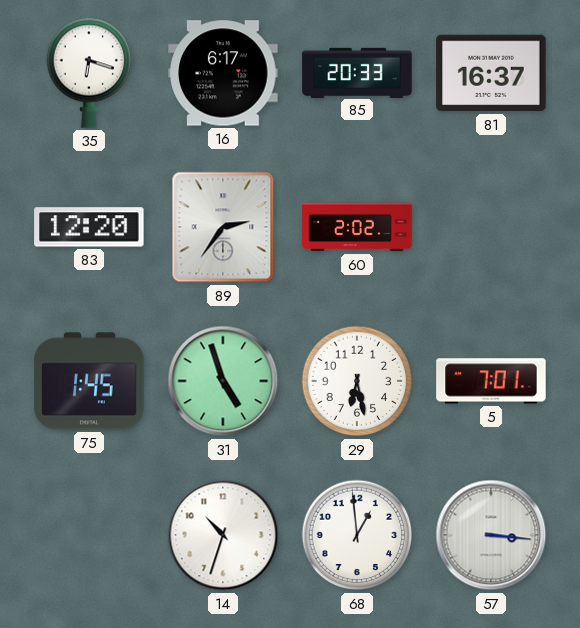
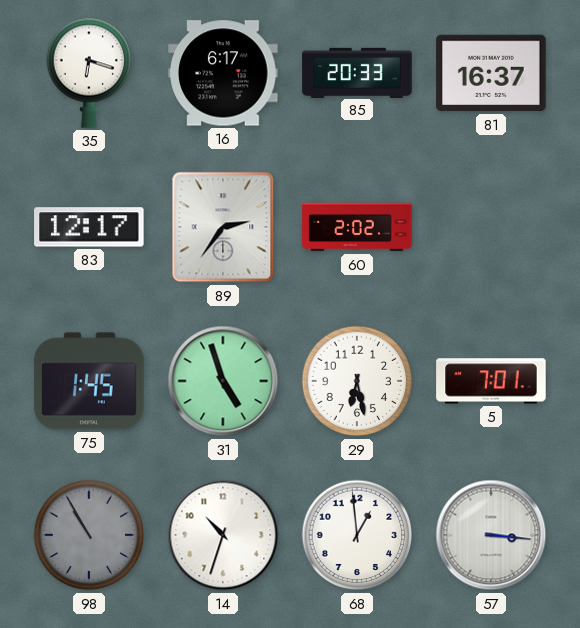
83: 12:20 -> 12:17 (89, 227)
98: none -> 10:55 (89, 535)
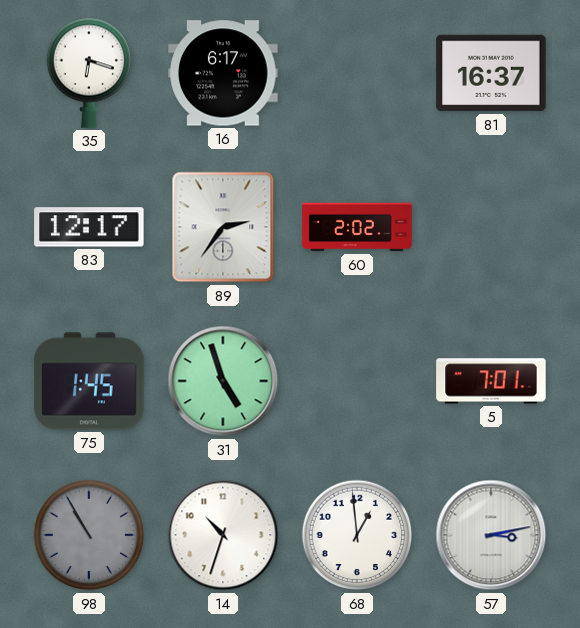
85: 20:33 -> none (357, 72)
29: 6:28 -> none (357, 381)
57: 3:16 -> 3:13 (491, 535)
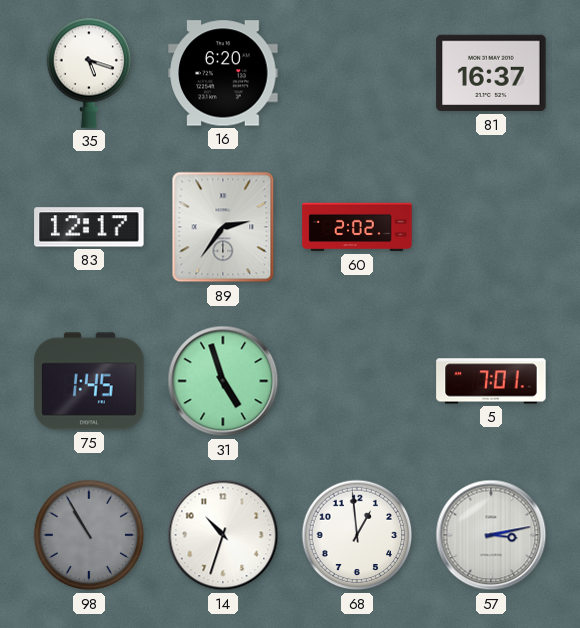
35: 6:18 -> 5:18 (89, 73)
16: 6:17 -> 6:20 (223, 73)
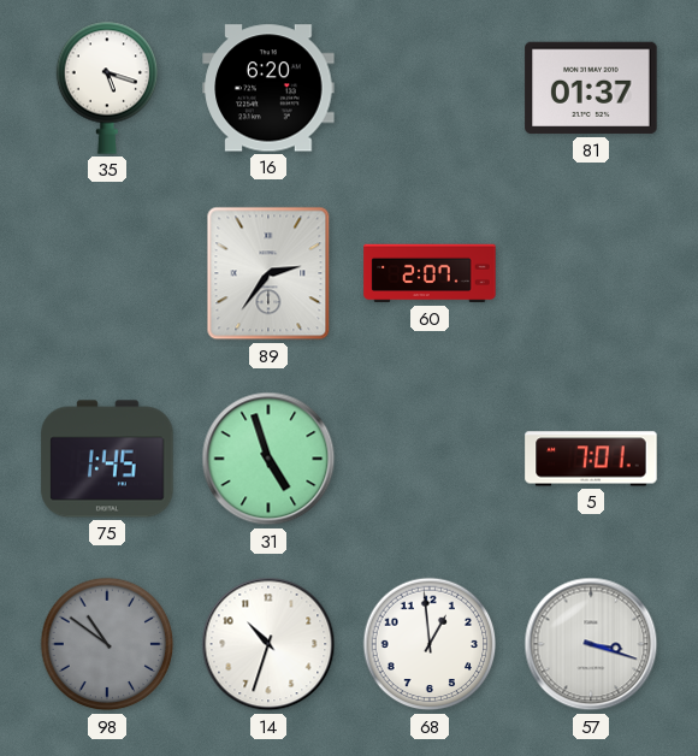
81: 16:37 -> 01:37 (591, 88)
83: 12:17 -> none (89, 227)
60: 2:02 -> 2:07 (430, 273)
98: 10:55 -> 10:51 (107, 644)
57: 3:13 -> 3:18 (591, 644)
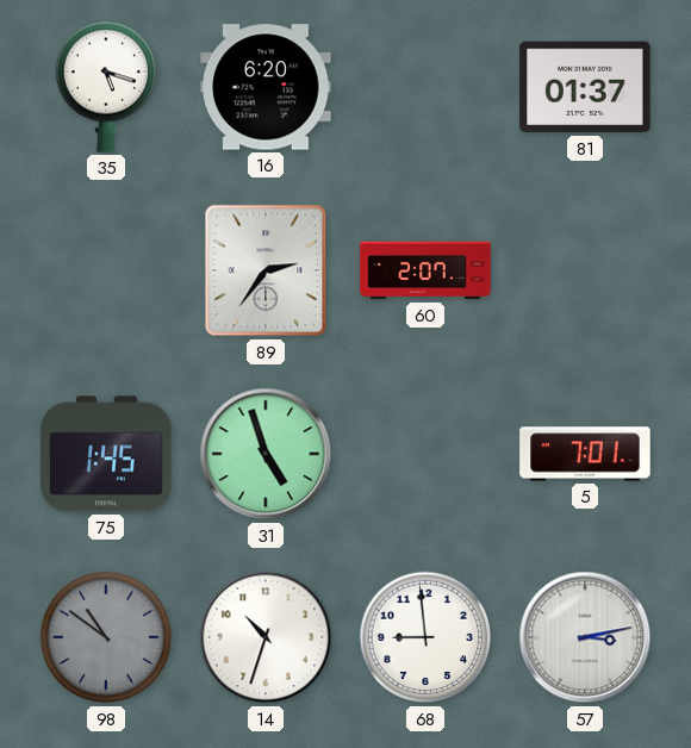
68: 12:59 -> 8:59 (425, 637)
57: 3:18 -> 3:13 (585, 637)
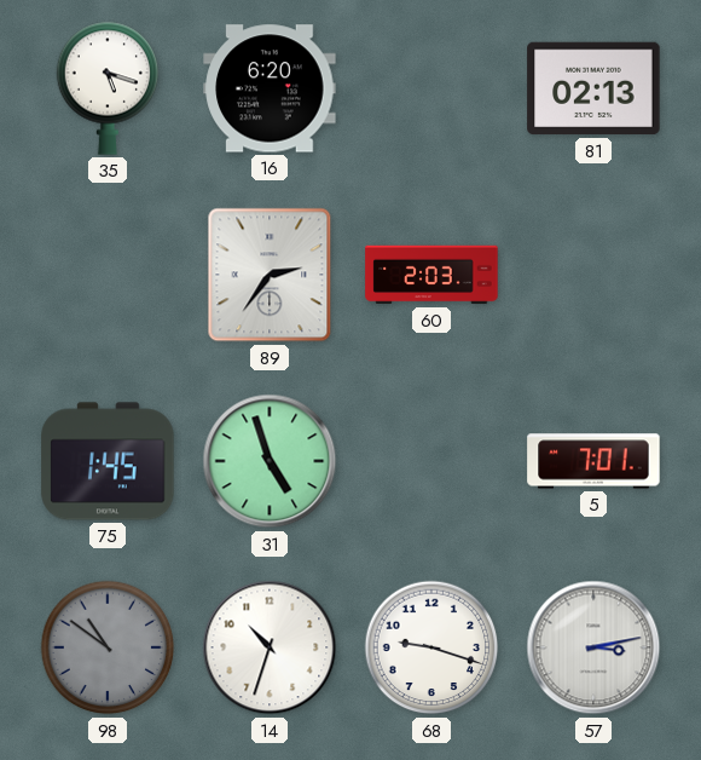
81: 01:37 -> 02:13 (593, 88)
60: 2:07 -> 2:03 (431, 275)
68: 8:59 -> 9:18 (431, 647)
